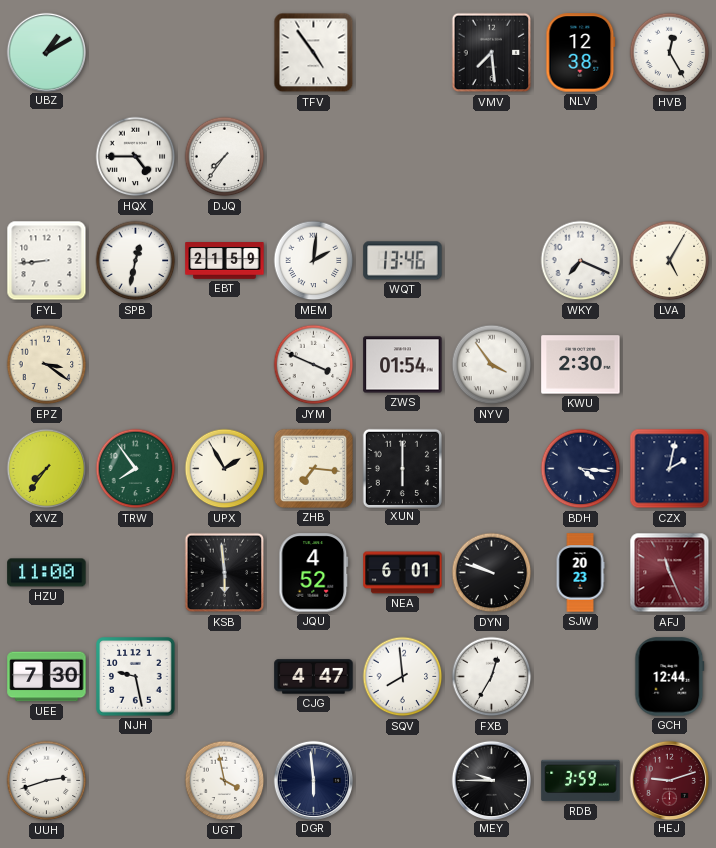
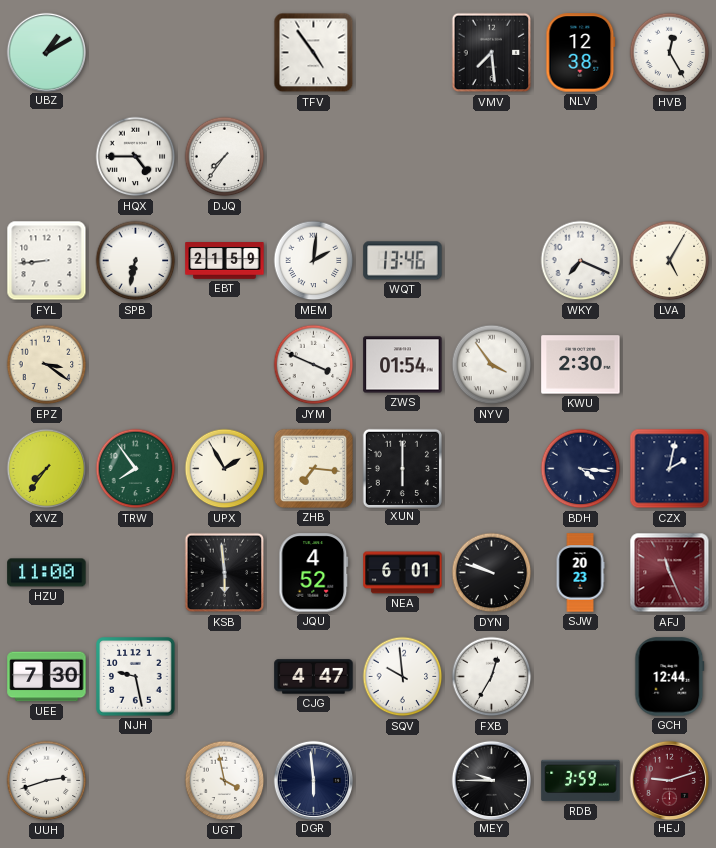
SPB: 12:32 -> 6:32 (136, 261)
SQV: 7:59 -> 9:59 (403, 677)
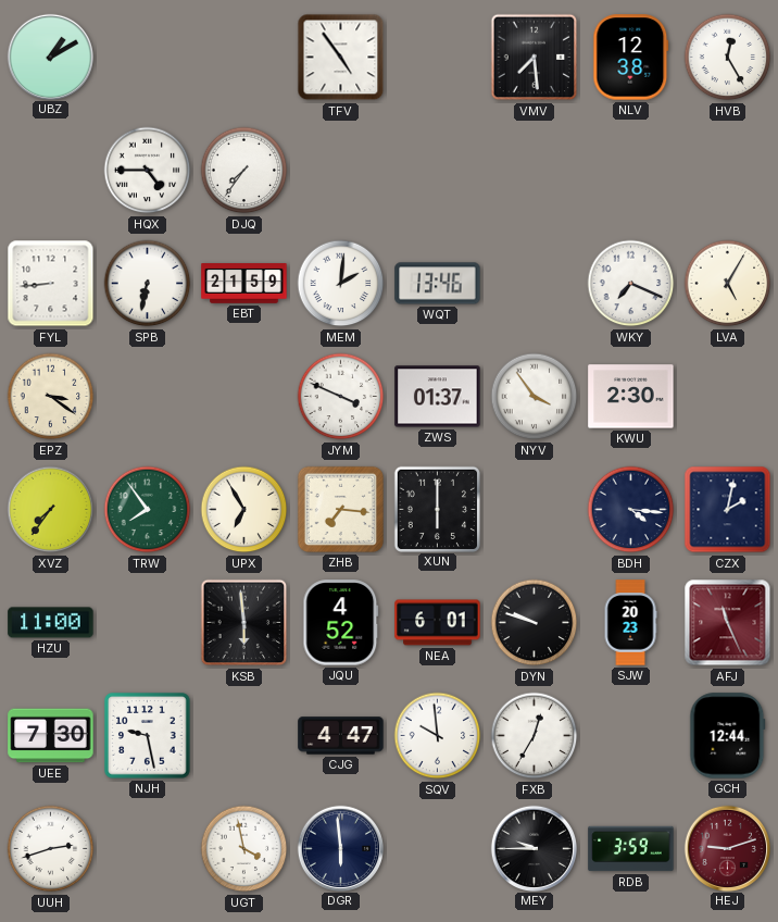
ZWS: 01:54 -> 01:37 (438, 397)
UPX: 1:55 -> 6:55 (244, 510)
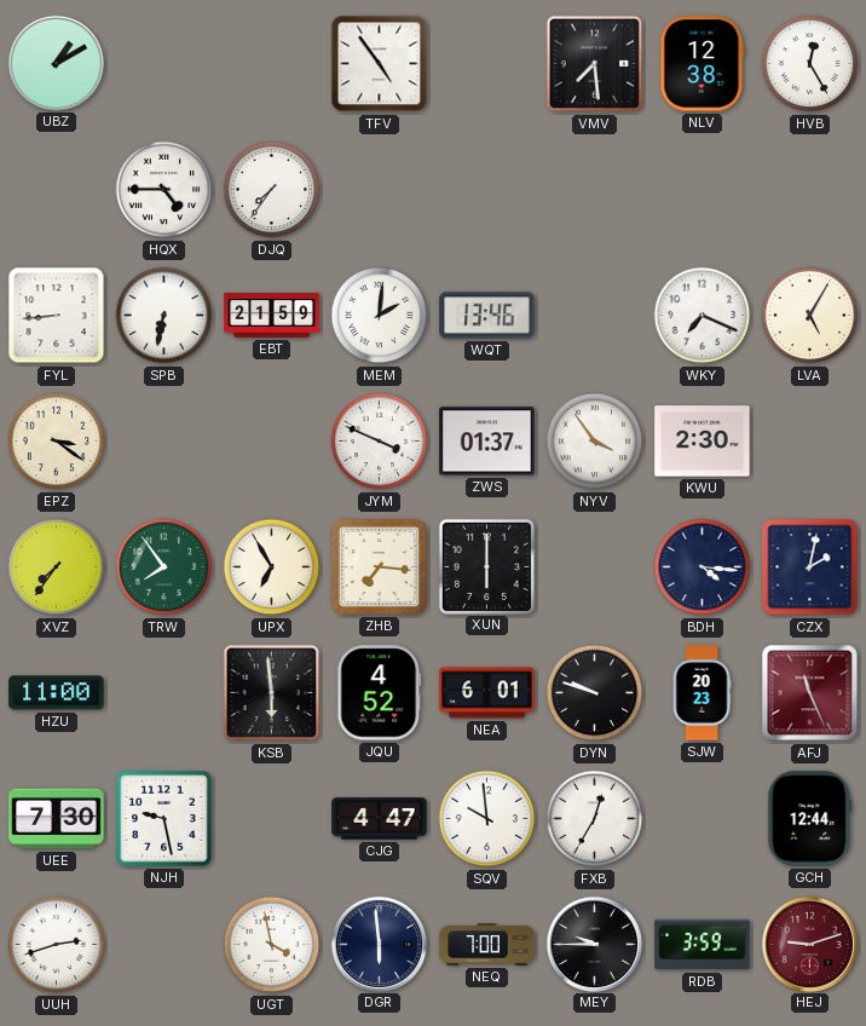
NEQ: none -> 7:00 (487, 945)
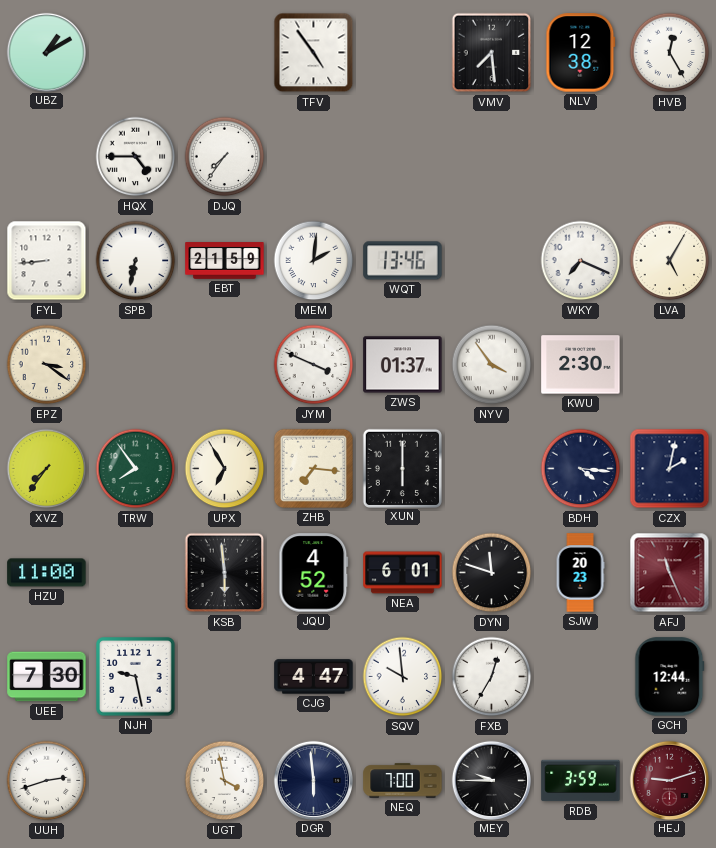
DYN: 9:48 -> 11:48 (492, 573)
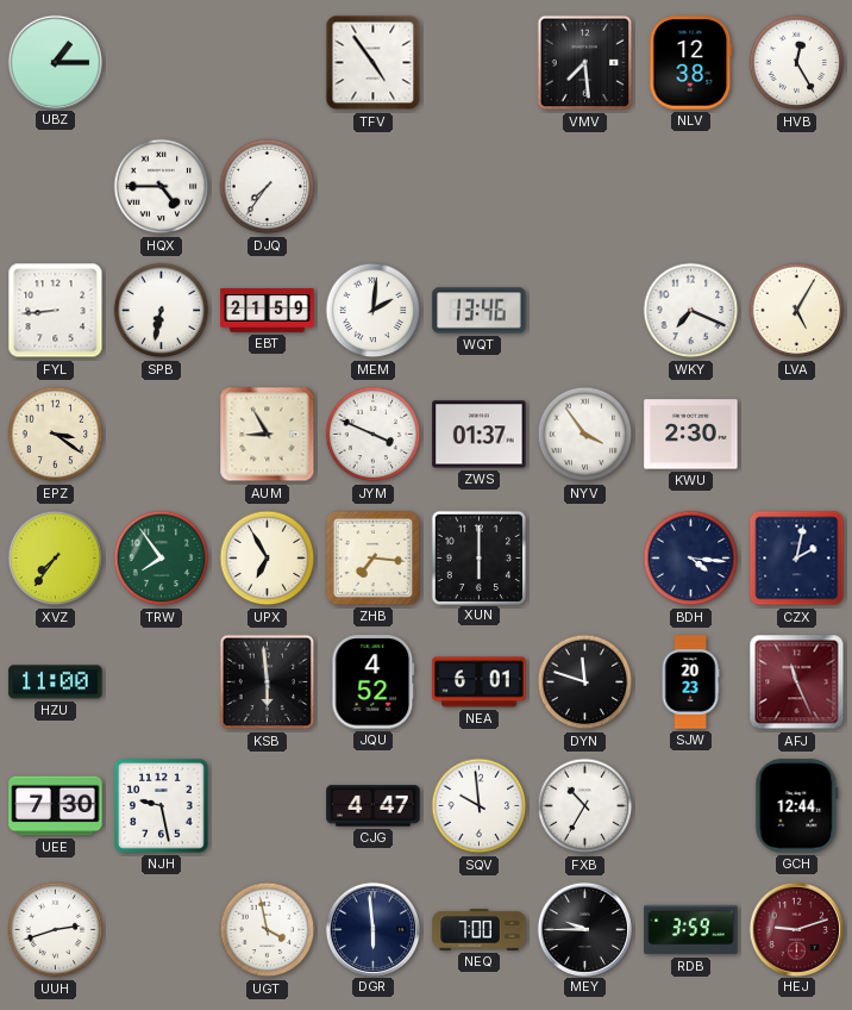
UBZ: 1:10 -> 1:15 (55, 62)
AUM: none -> 8:55 (268, 435)
FXB: 12:35 -> 10:35 (585, 806)
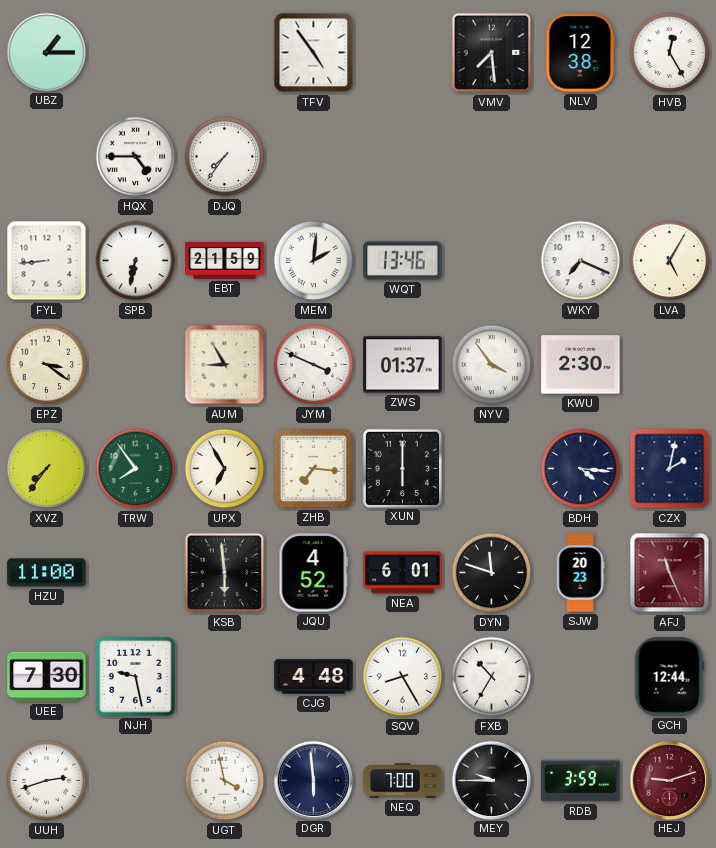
CJG: 4:47 -> 4:48 (314, 677)
SQV: 9:59 -> 8:25 (403, 677)
